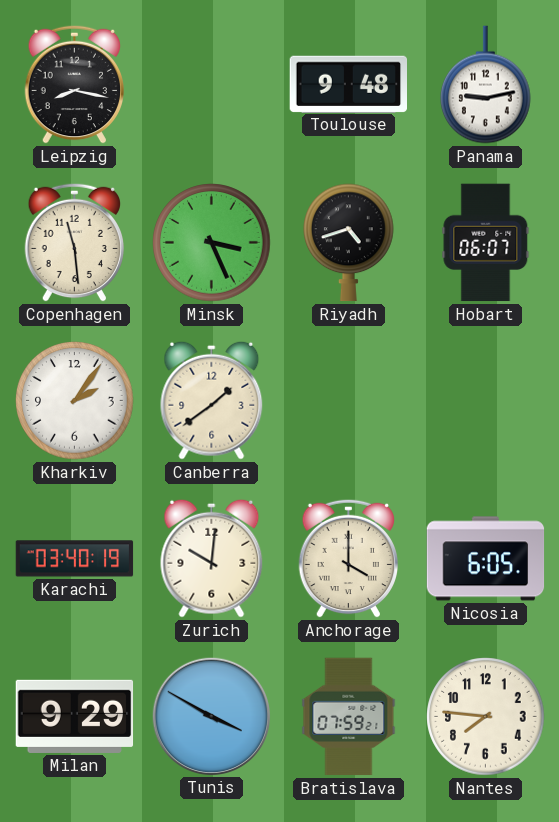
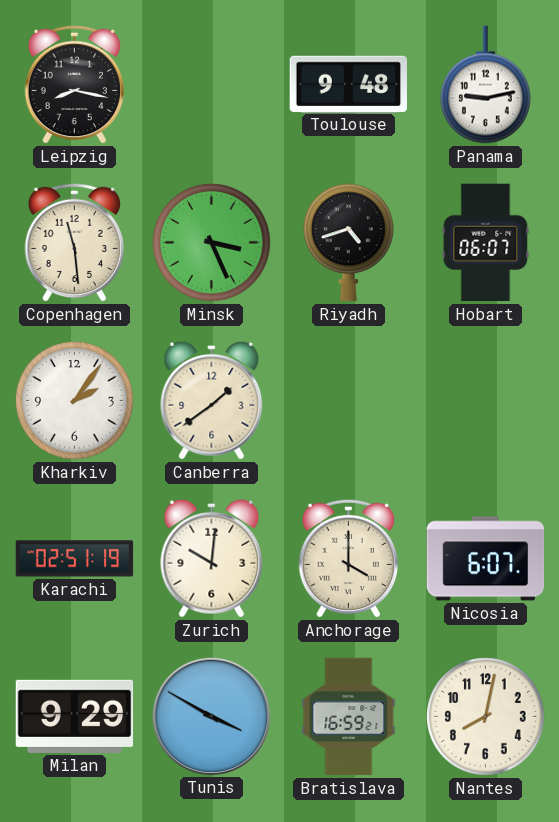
Karachi: 03:40 -> 02:51 (75, 559)
Nicosia: 6:05 -> 6:07 (486, 559)
Bratislava: 07:59 -> 16:59 (349, 717)
Nantes: 7:46 -> 8:02 (486, 717)
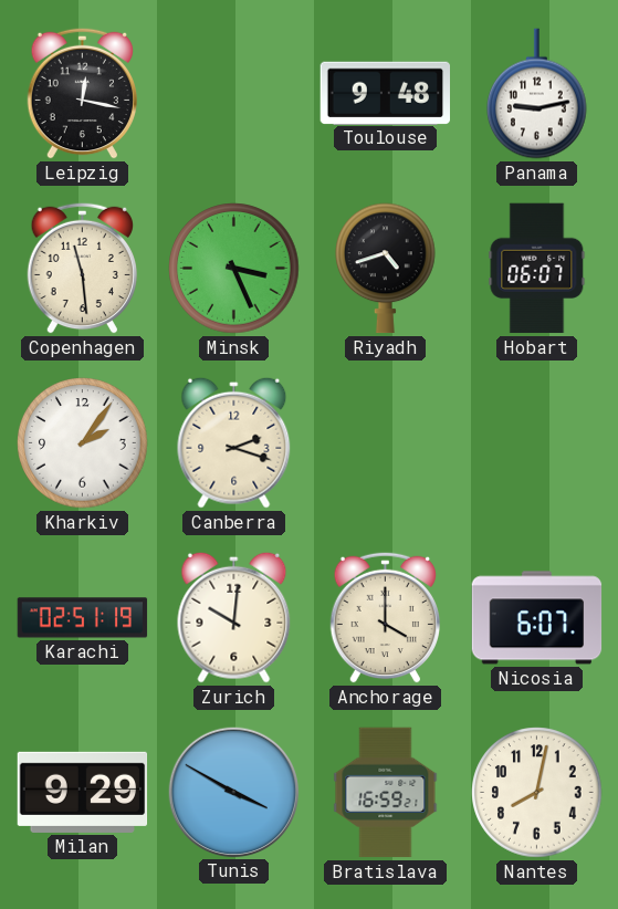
Leipzig: 8:17 -> 12:17 (82, 93)
Canberra: 1:39 -> 2:18 (234, 442)
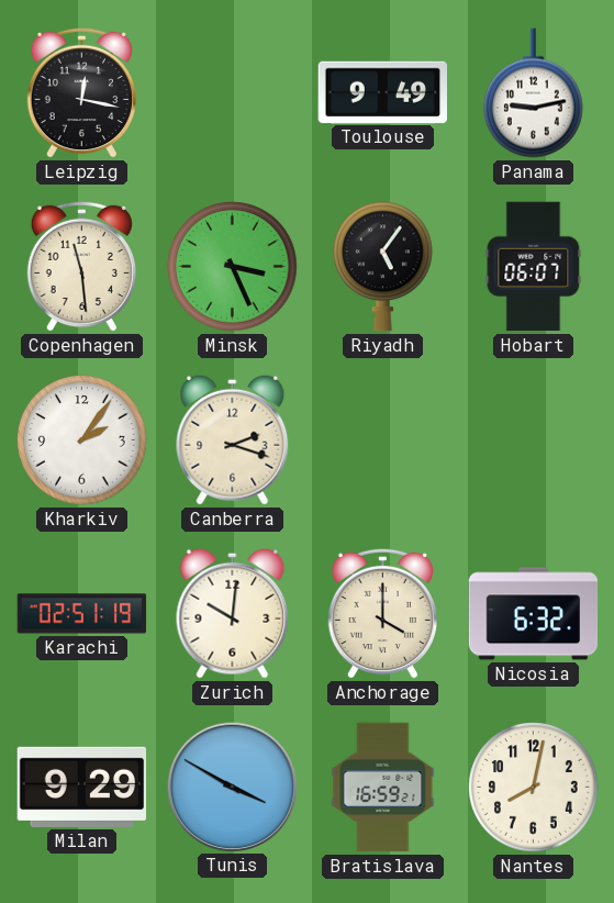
Toulouse: 9:48 -> 9:49 (383, 92)
Riyadh: 4:42 -> 5:06 (383, 267)
Nicosia: 6:07 -> 6:32 (534, 614)
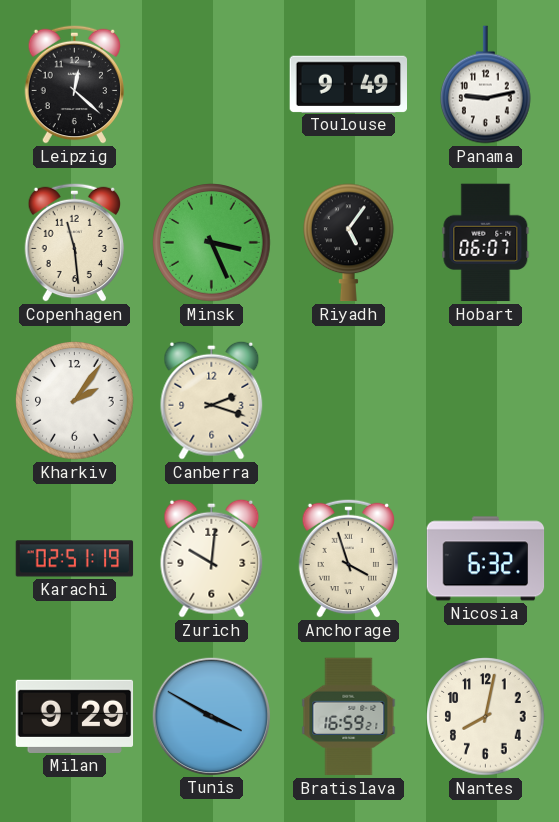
Leipzig: 12:17 -> 12:22 (74, 84)
Anchorage: 4:00 -> 3:57 (348, 558)
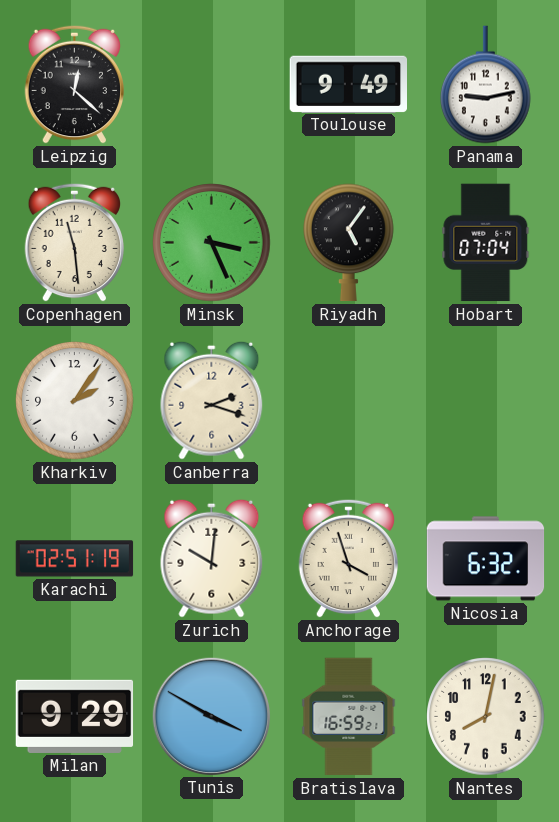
Hobart: 06:07 -> 07:04 (486, 243)
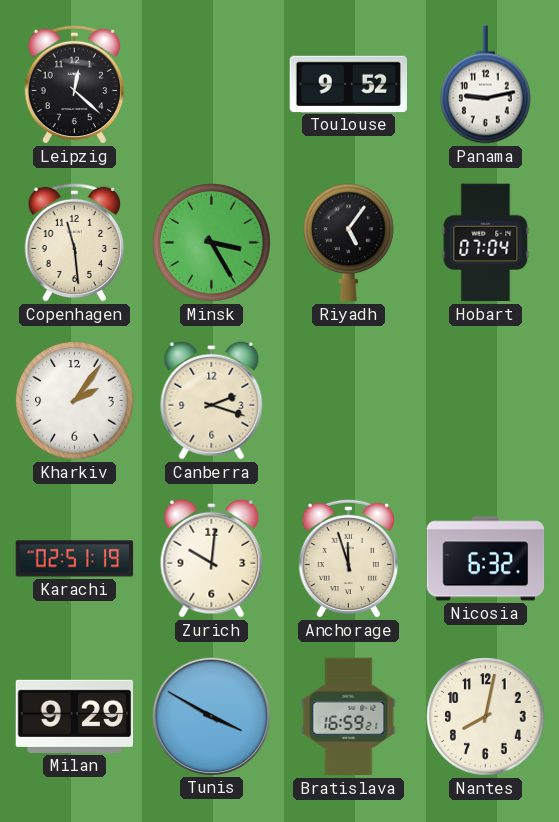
Toulouse: 9:49 -> 9:52 (349, 84)
Minsk: 3:26 -> 3:25 (212, 243)
Anchorage: 3:57 -> 11:57 (348, 558)
